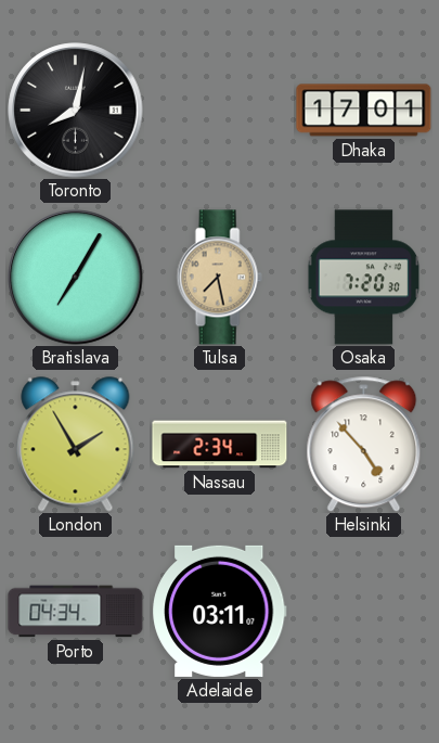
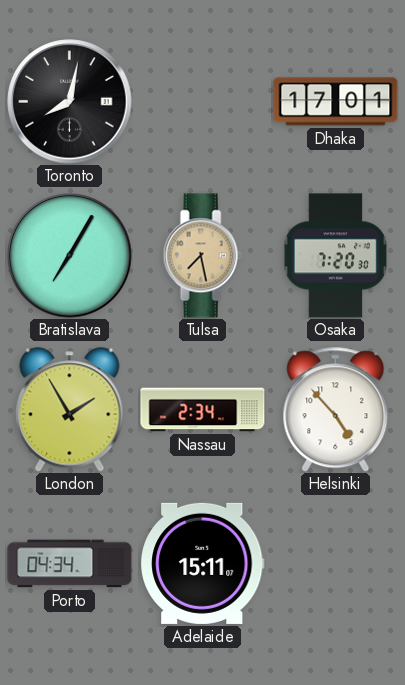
Adelaide: 03:11 -> 15:11 (203, 563)
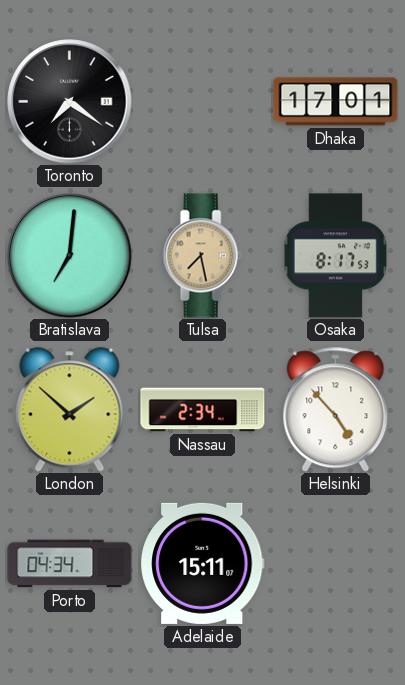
Toronto: 8:02 -> 7:21 (70, 102)
Bratislava: 7:05 -> 7:01 (70, 256)
Osaka: 7:20 -> 8:17 (336, 256)
London: 1:55 -> 1:52 (70, 410)
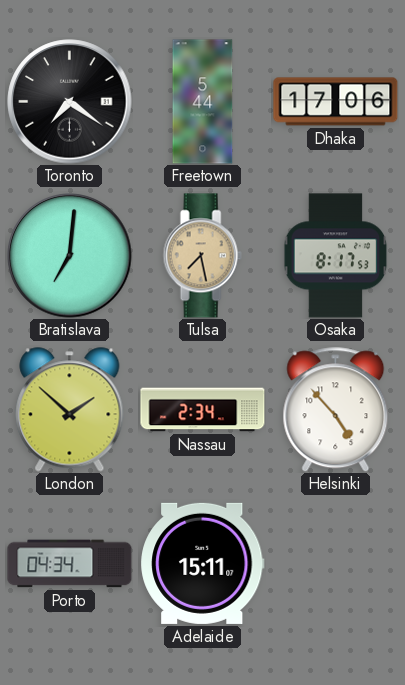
Freetown: none -> 5:44 (203, 102)
Dhaka: 17:01 -> 17:06 (336, 102)
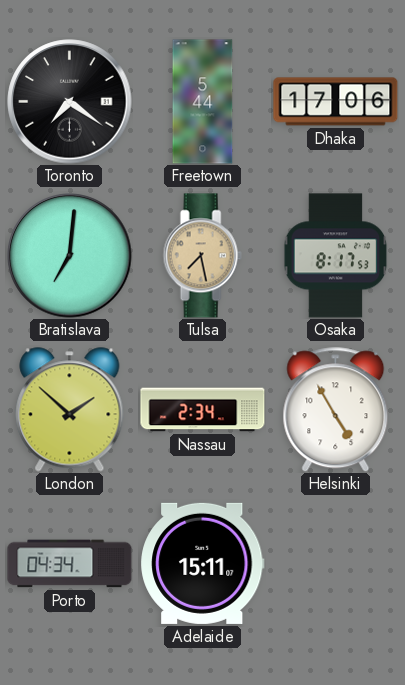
Helsinki: 4:53 -> 4:55 (336, 410)
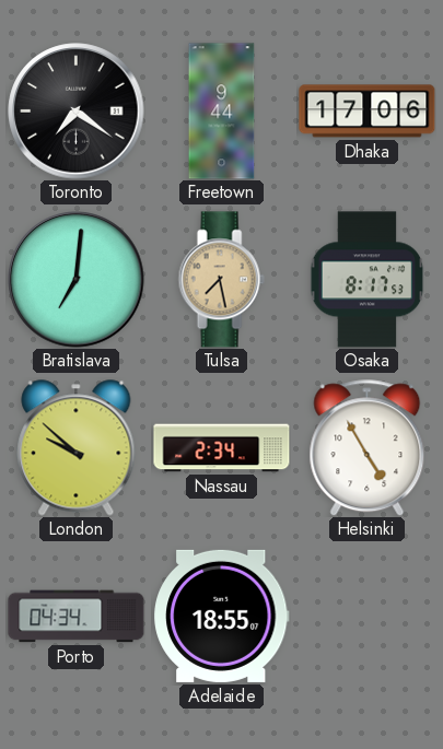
Freetown: 5:44 -> 9:44 (222, 112)
London: 1:52 -> 9:52 (77, 448)
Adelaide: 15:11 -> 18:55 (222, 616)
